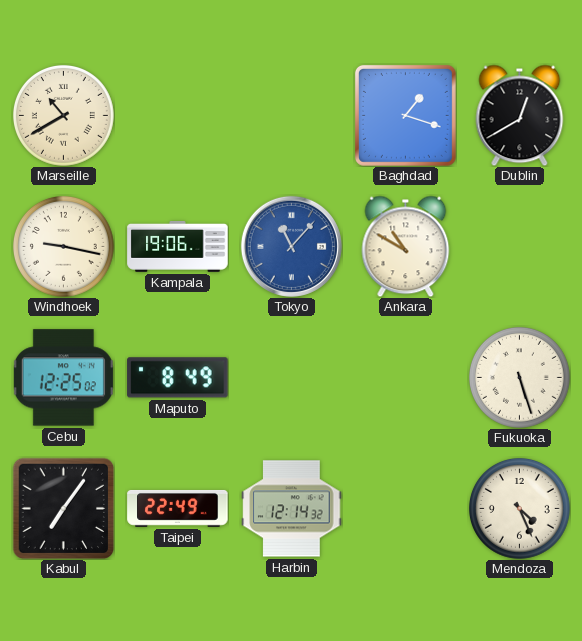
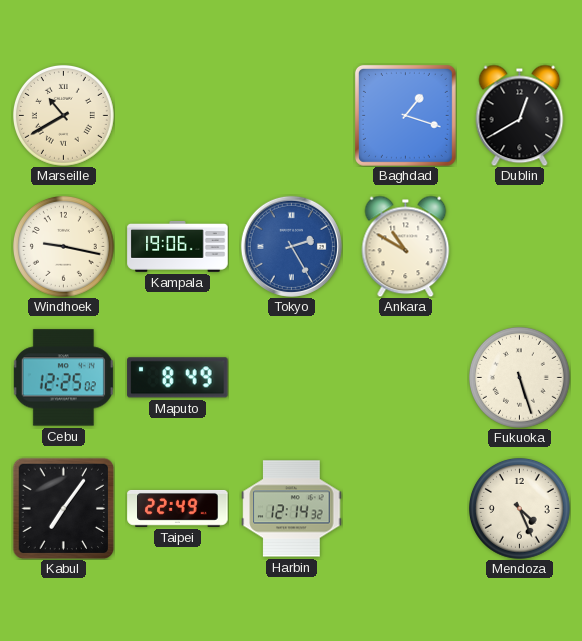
Tokyo: 11:07 -> 2:25 (291, 246)
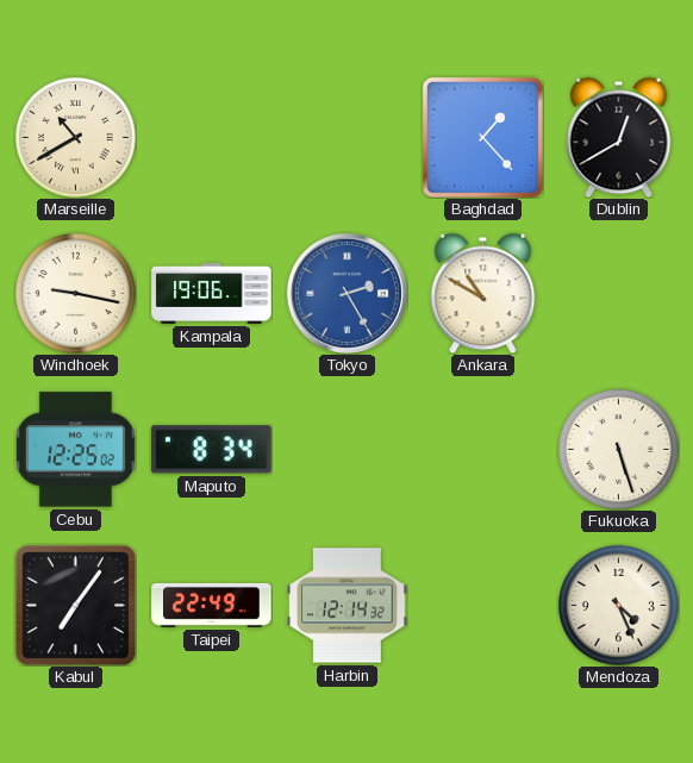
Baghdad: 1:18 -> 1:23 (482, 137)
Maputo: 8:49 -> 8:34 (212, 450)
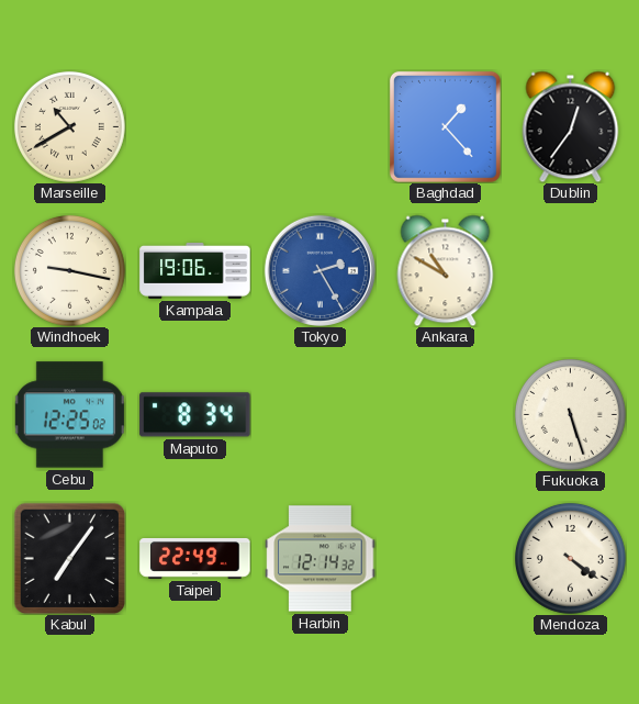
Dublin: 12:40 -> 12:36 (571, 126)
Mendoza: 4:26 -> 4:21 (570, 558)
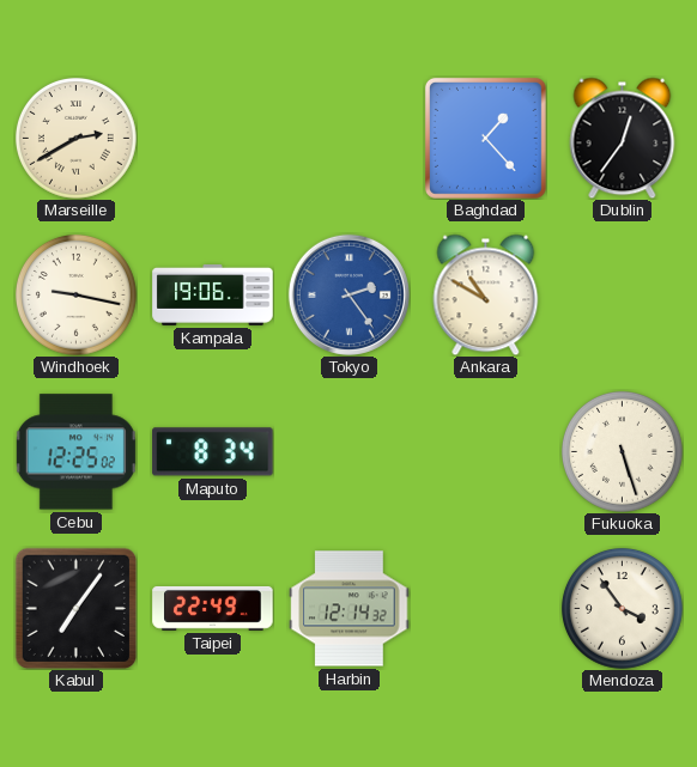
Marseille: 10:40 -> 2:40 (75, 138)
Tokyo: 2:25 -> 2:24 (348, 294)
Mendoza: 4:21 -> 3:54 (622, 608)
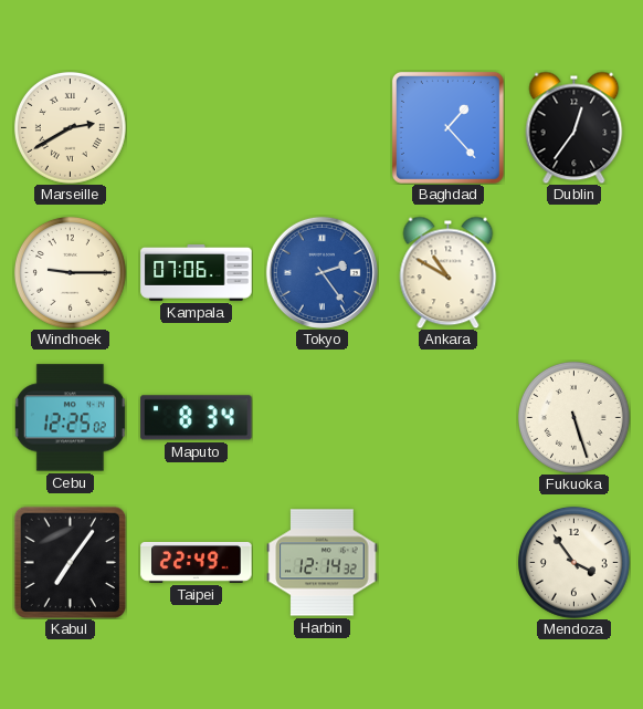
Windhoek: 9:17 -> 9:15 (70, 272)
Kampala: 19:06 -> 07:06 (197, 272)
